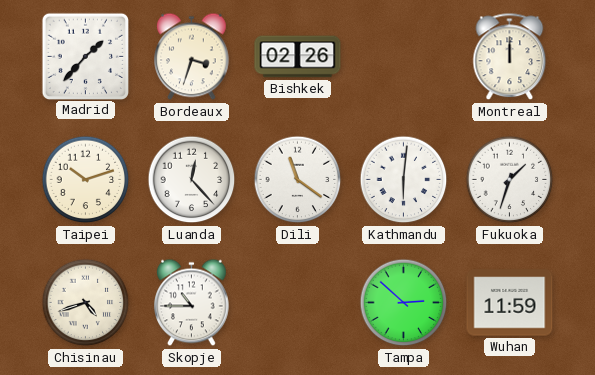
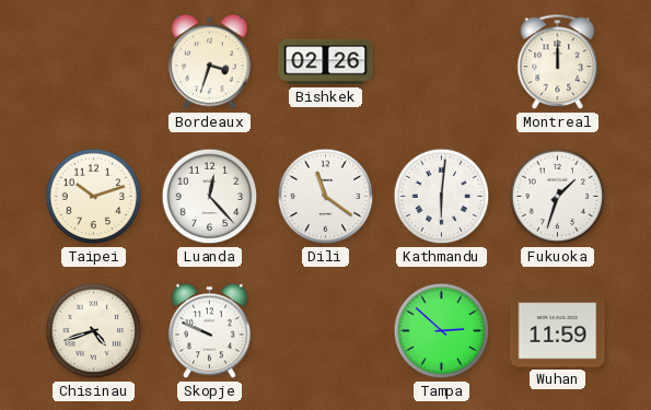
Madrid: 1:37 -> none (85, 56)
Skopje: 10:45 -> 9:49 (210, 331)
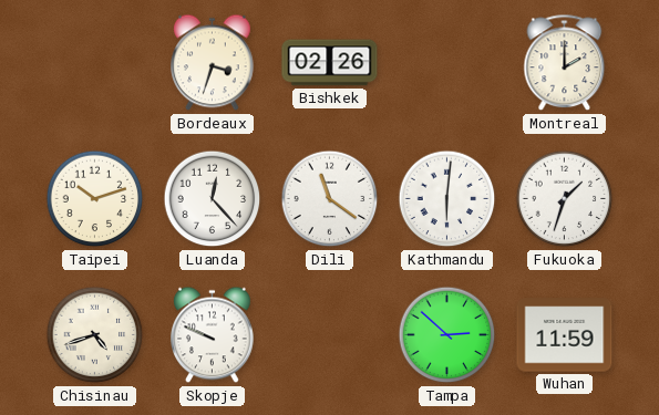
Montreal: 12:00 -> 2:00 (565, 63)
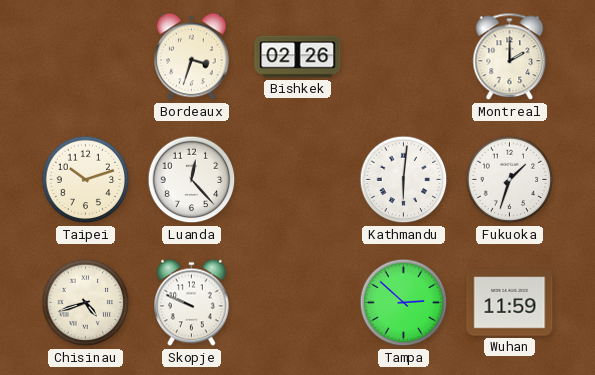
Dili: 11:21 -> none (330, 199)
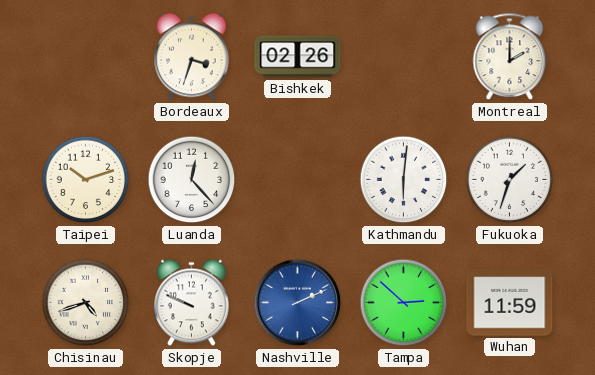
Nashville: none -> 2:11 (298, 303)
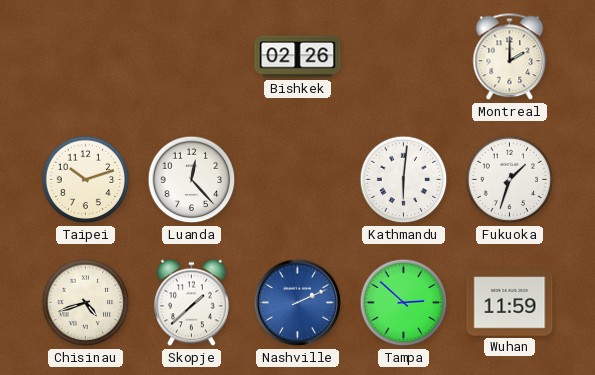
Bordeaux: 3:33 -> none (192, 57)
Skopje: 9:49 -> 1:38 (192, 303)
